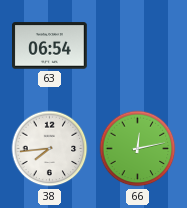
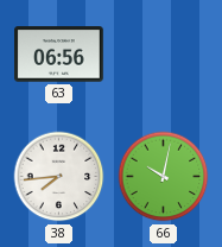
63: 06:54 -> 06:56 (59, 55)
66: 12:13 -> 10:02 (164, 177)
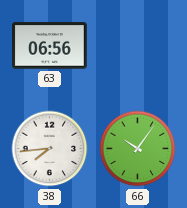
66: 10:02 -> 10:06 (138, 149)
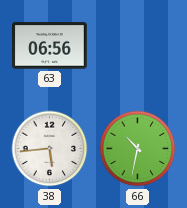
38: 7:44 -> 5:44 (50, 149)
66: 10:06 -> 10:32 (138, 149)
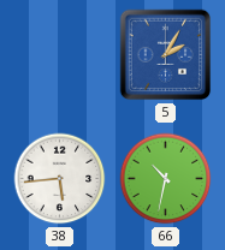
63: 06:56 -> none (50, 46)
5: none -> 2:05 (166, 55)
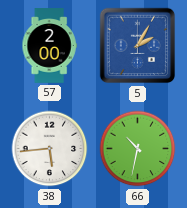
57: none -> 2:00 (49, 46)
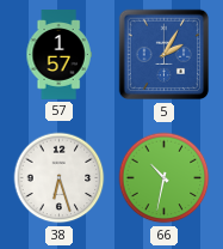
57: 2:00 -> 1:57 (58, 55)
38: 5:44 -> 6:27 (60, 178)
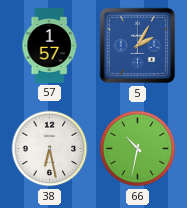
38: 6:27 -> 6:28 (50, 149)
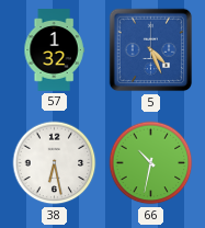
57: 1:57 -> 1:32 (54, 50)
5: 2:05 -> 4:26 (151, 50)
